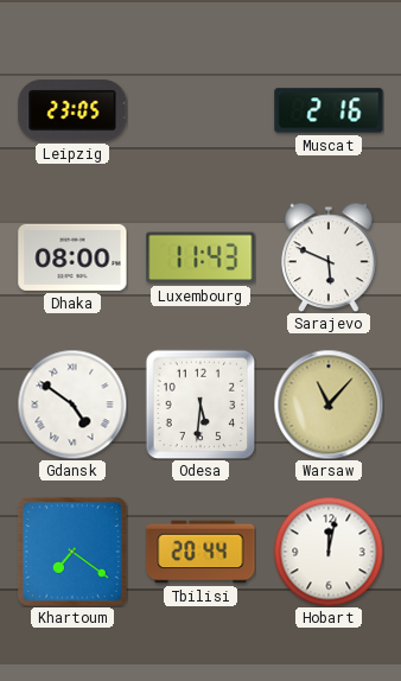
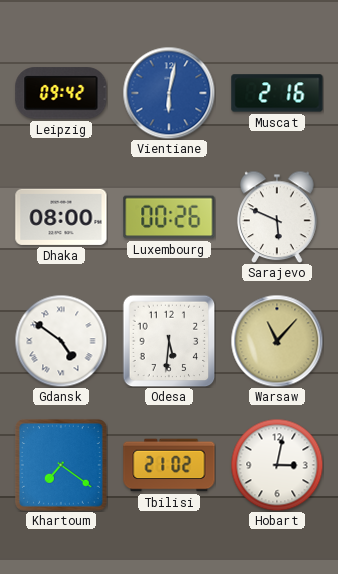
Leipzig: 23:05 -> 09:42 (61, 93)
Vientiane: none -> 6:02 (169, 93)
Luxembourg: 11:43 -> 00:26 (169, 217)
Tbilisi: 20:44 -> 21:02 (169, 465)
Hobart: 12:02 -> 3:02 (277, 465)
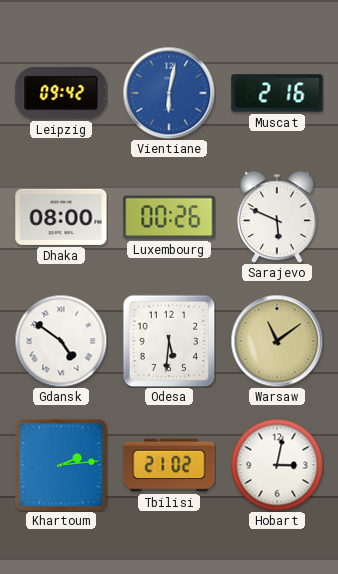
Warsaw: 11:07 -> 11:09 (277, 341)
Khartoum: 7:21 -> 2:14 (61, 465)
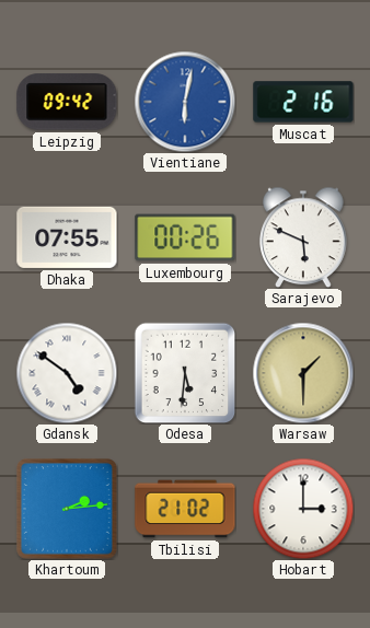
Dhaka: 08:00 -> 07:55 (67, 237)
Warsaw: 11:09 -> 1:30 (303, 373)
Hobart: 3:02 -> 3:00 (303, 509)
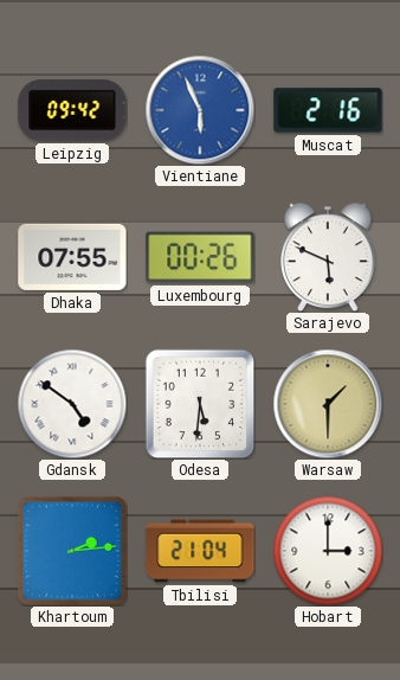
Vientiane: 6:02 -> 5:56 (200, 110)
Tbilisi: 21:02 -> 21:04 (200, 551)
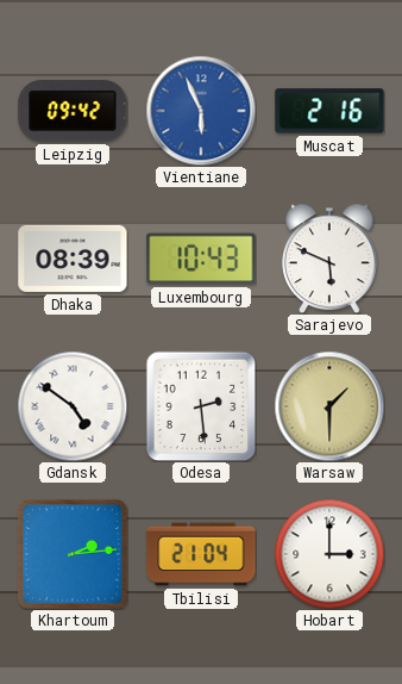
Dhaka: 07:55 -> 08:39 (73, 259)
Luxembourg: 00:26 -> 10:43 (201, 259)
Odesa: 5:31 -> 2:29 (201, 406)
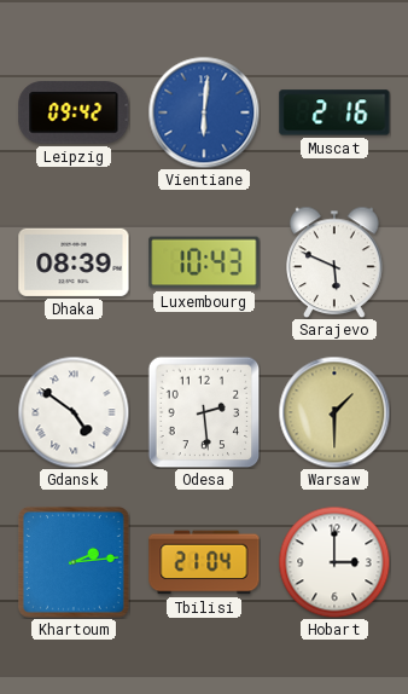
Vientiane: 5:56 -> 6:01 (204, 112)
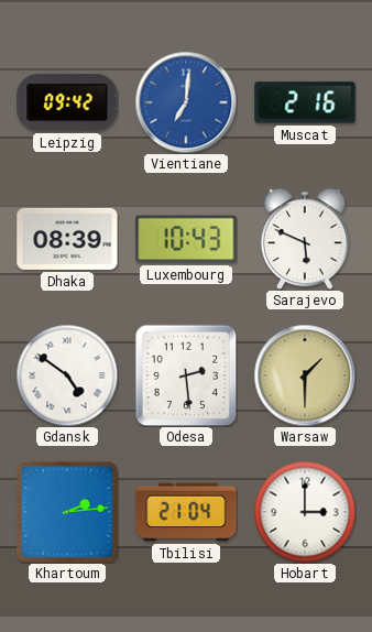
Vientiane: 6:01 -> 7:01 (186, 102)
